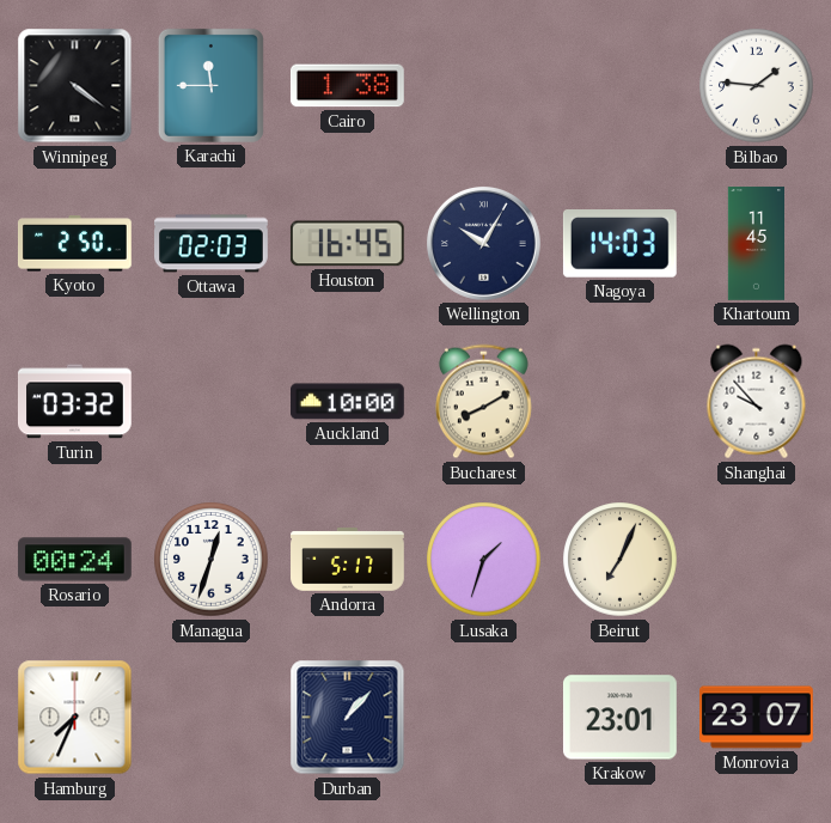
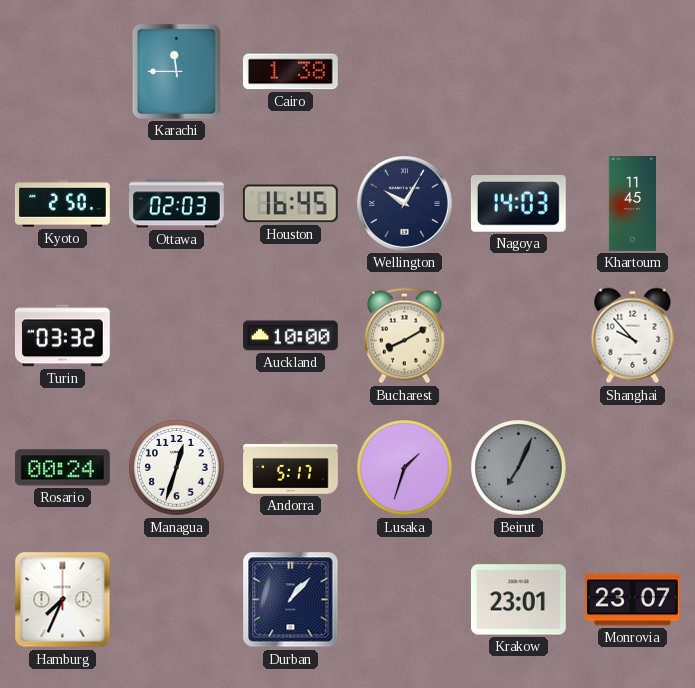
Winnipeg: 4:21 -> none (75, 86)
Bilbao: 1:46 -> none (757, 86)
Beirut dial: cream -> grey (519, 468)
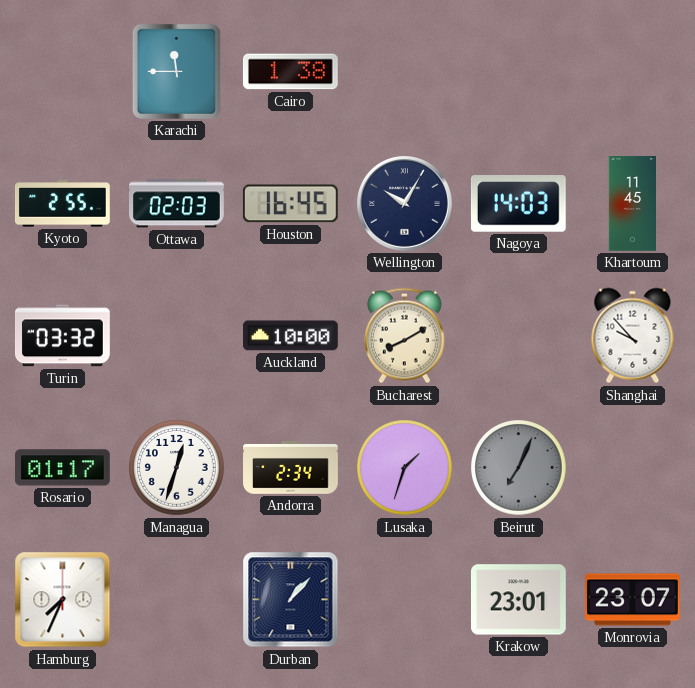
Kyoto: 2:50 -> 2:55 (63, 204)
Rosario: 00:24 -> 01:17 (62, 468)
Andorra: 5:17 -> 2:34 (291, 468)
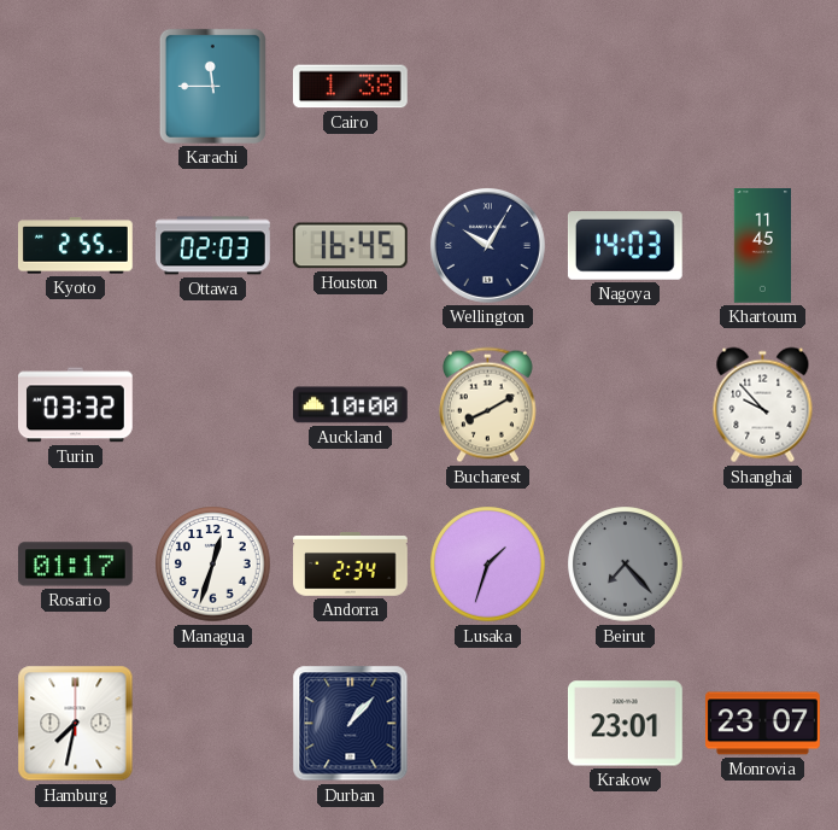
Beirut: 7:04 -> 7:23 (626, 565)
Hamburg: 7:34 -> 7:32 (76, 724)
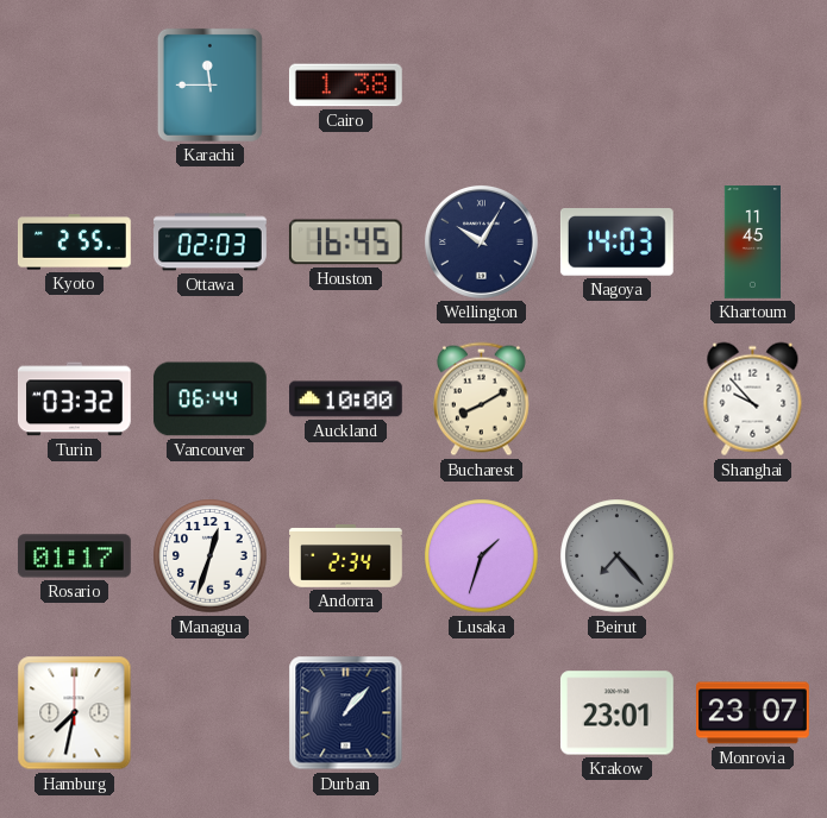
Vancouver: none -> 06:44 (209, 399)
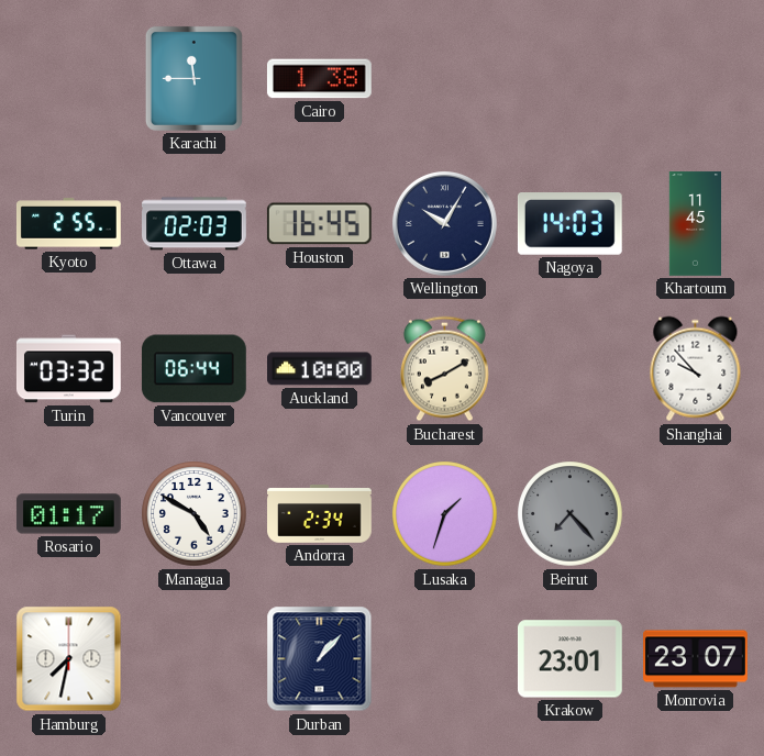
Managua: 12:33 -> 4:50 (195, 514)
